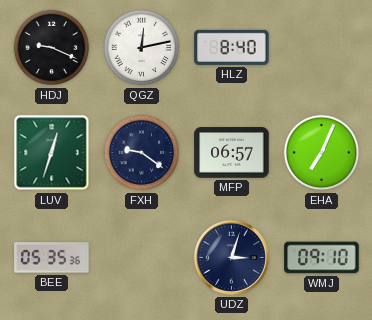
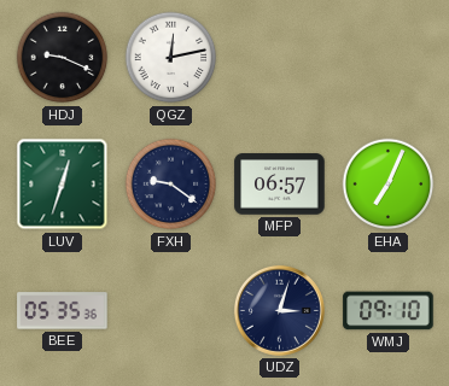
HLZ: 8:40 -> none (232, 47)
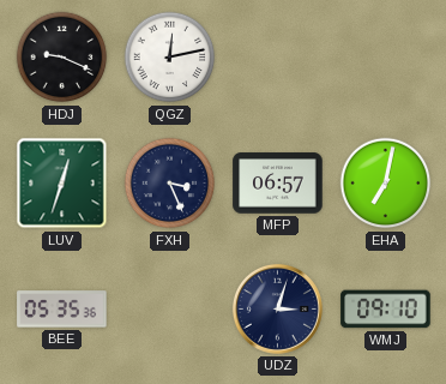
FXH: 9:21 -> 3:26 (170, 184)
EHA: 7:04 -> 7:02 (386, 184)
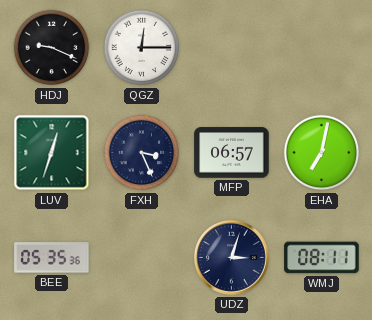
QGZ: 12:13 -> 12:15 (142, 48)
WMJ: 09:10 -> 08:11 (322, 258)
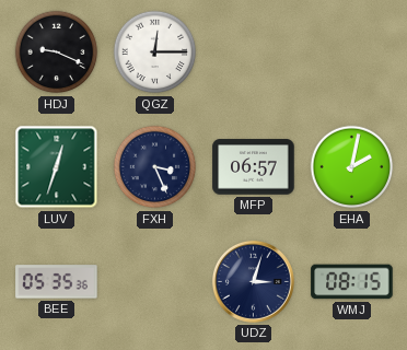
EHA: 7:02 -> 2:02 (352, 167)
WMJ: 08:11 -> 08:15 (352, 282)
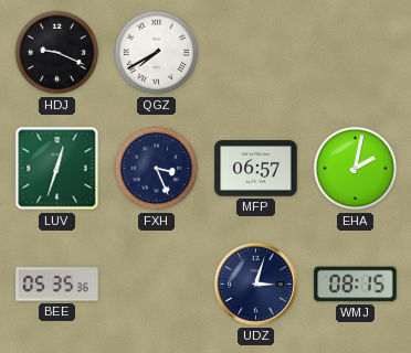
QGZ: 12:15 -> 7:40 (157, 53)
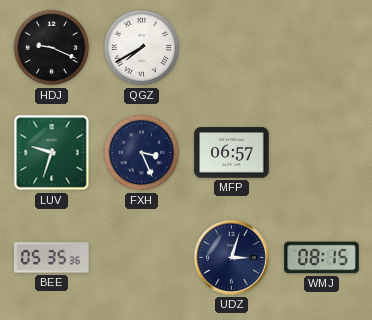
LUV: 12:33 -> 9:33 (52, 153)
EHA: 2:02 -> none (356, 169)
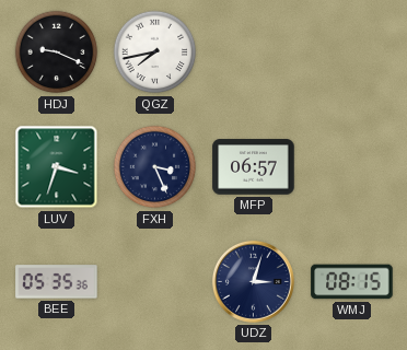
QGZ: 7:40 -> 7:43 (155, 52)
LUV: 9:33 -> 3:33 (57, 167)
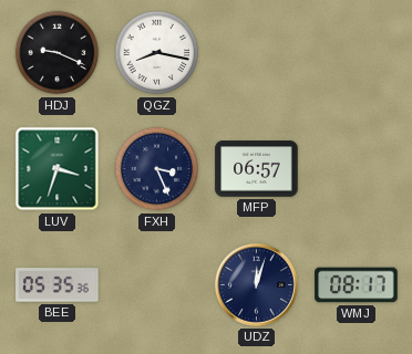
QGZ: 7:43 -> 8:17 (157, 53)
UDZ: 3:03 -> 12:03 (256, 284)
WMJ: 08:15 -> 08:17 (357, 285)
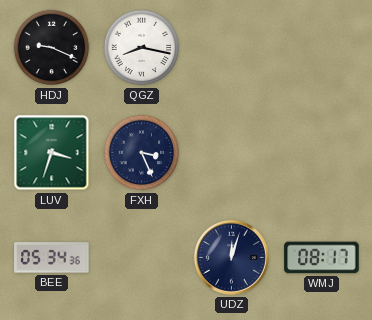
MFP: 06:57 -> none (257, 169)
BEE: 05:35 -> 05:34 (52, 258)
